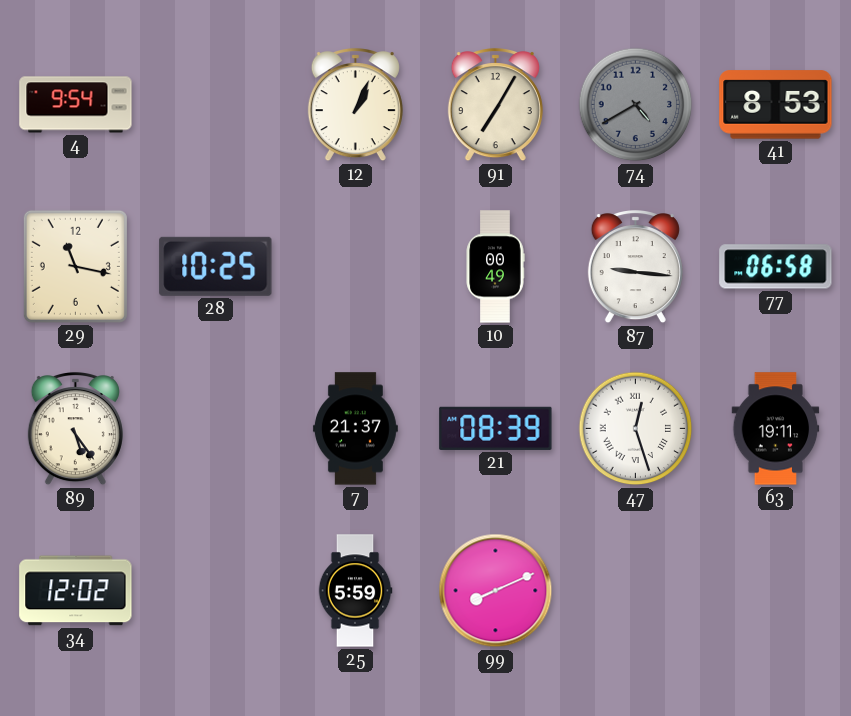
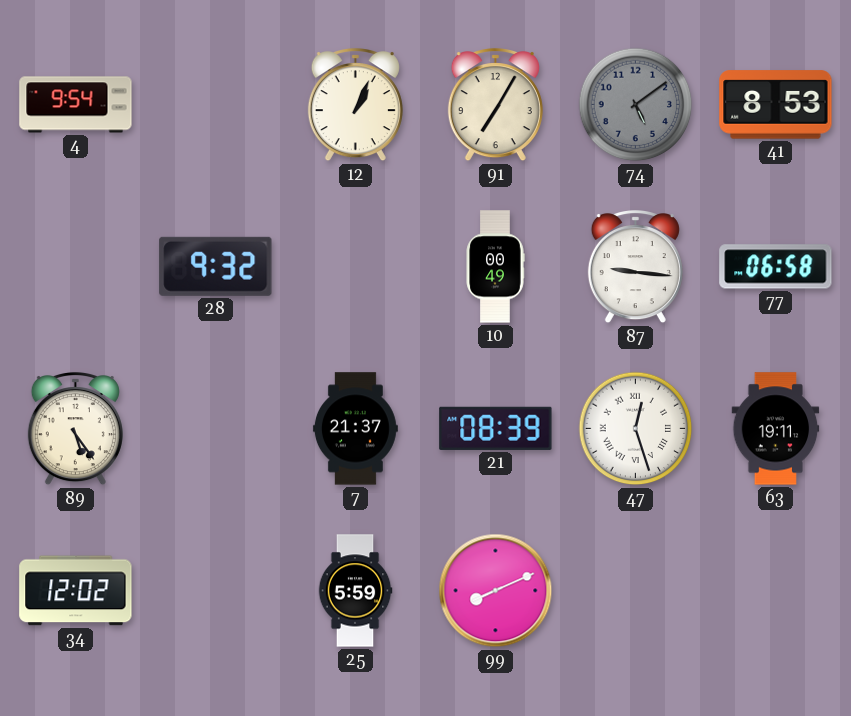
74: 4:40 -> 5:09 (636, 105)
29: 11:17 -> none (75, 266)
28: 10:25 -> 9:32 (216, 266)
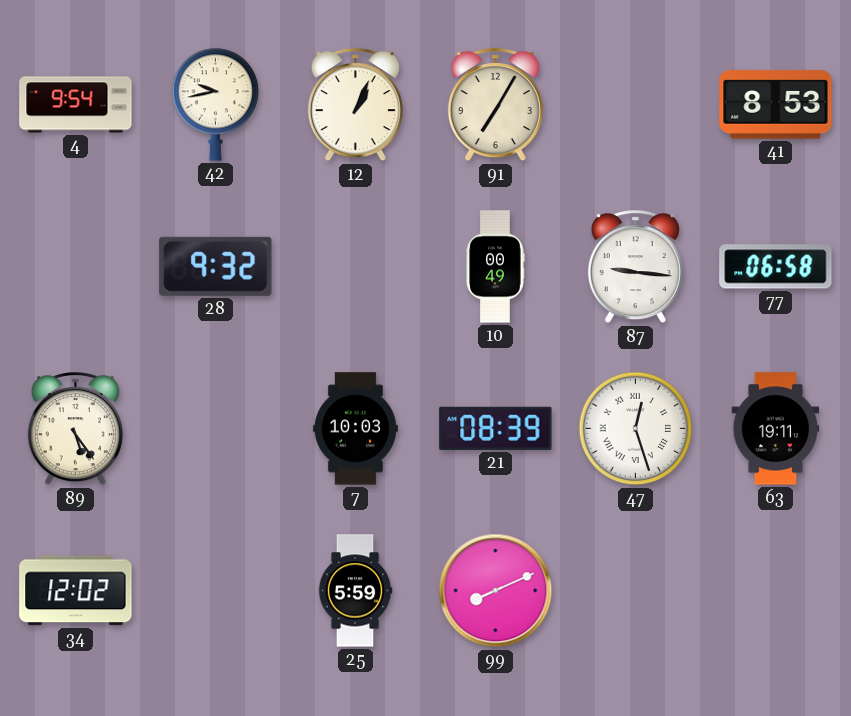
42: none -> 9:43 (216, 104)
74: 5:09 -> none (636, 105)
7: 21:37 -> 10:03 (355, 429)
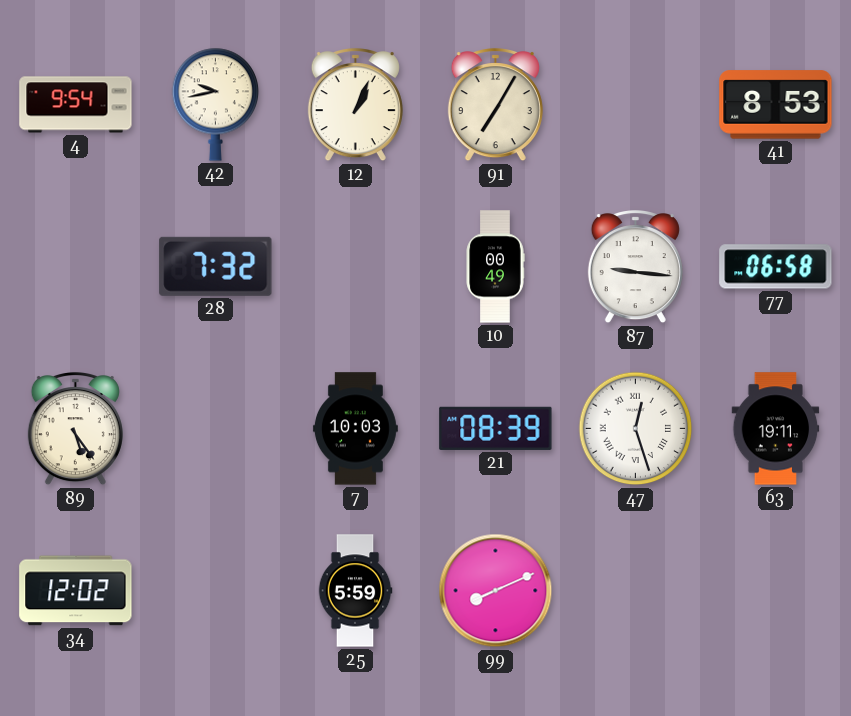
28: 9:32 -> 7:32 (216, 266)
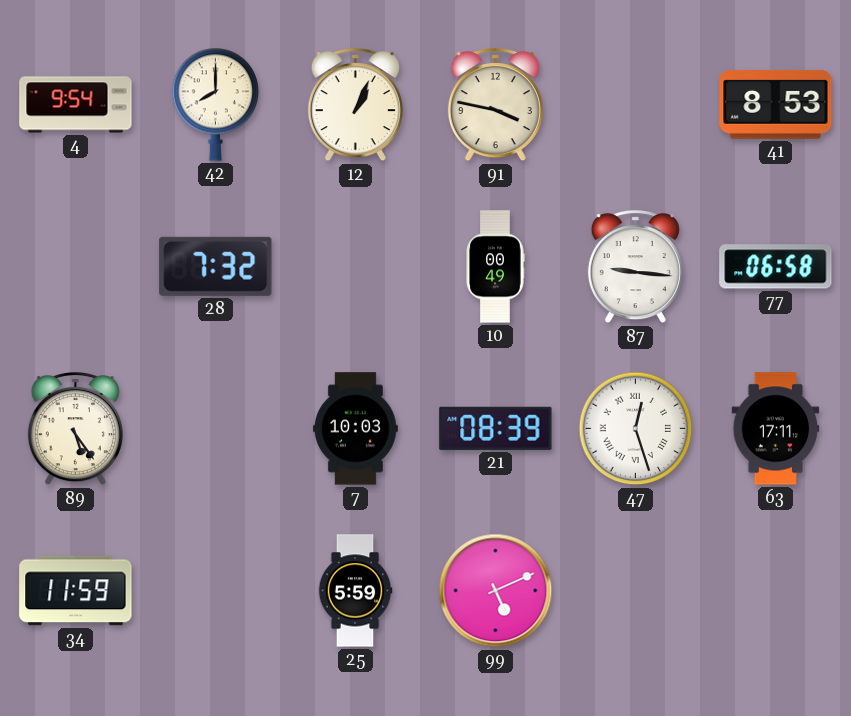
42: 9:43 -> 8:00 (216, 104)
91: 7:05 -> 3:47 (495, 106)
63: 19:11 -> 17:11 (776, 429)
34: 12:02 -> 11:59 (76, 591)
99: 8:11 -> 5:11 (496, 591)
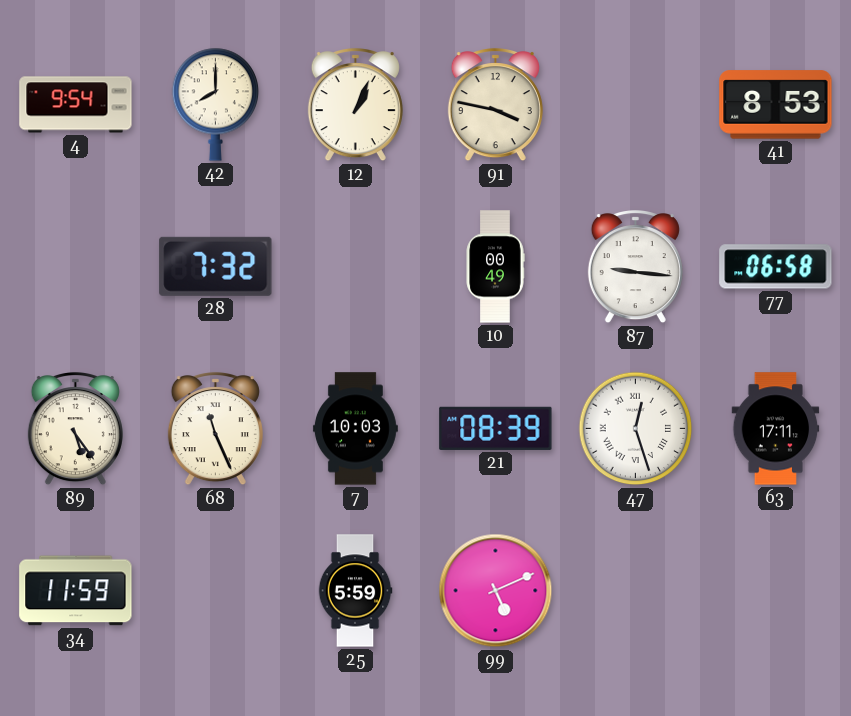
68: none -> 11:26 (215, 430)
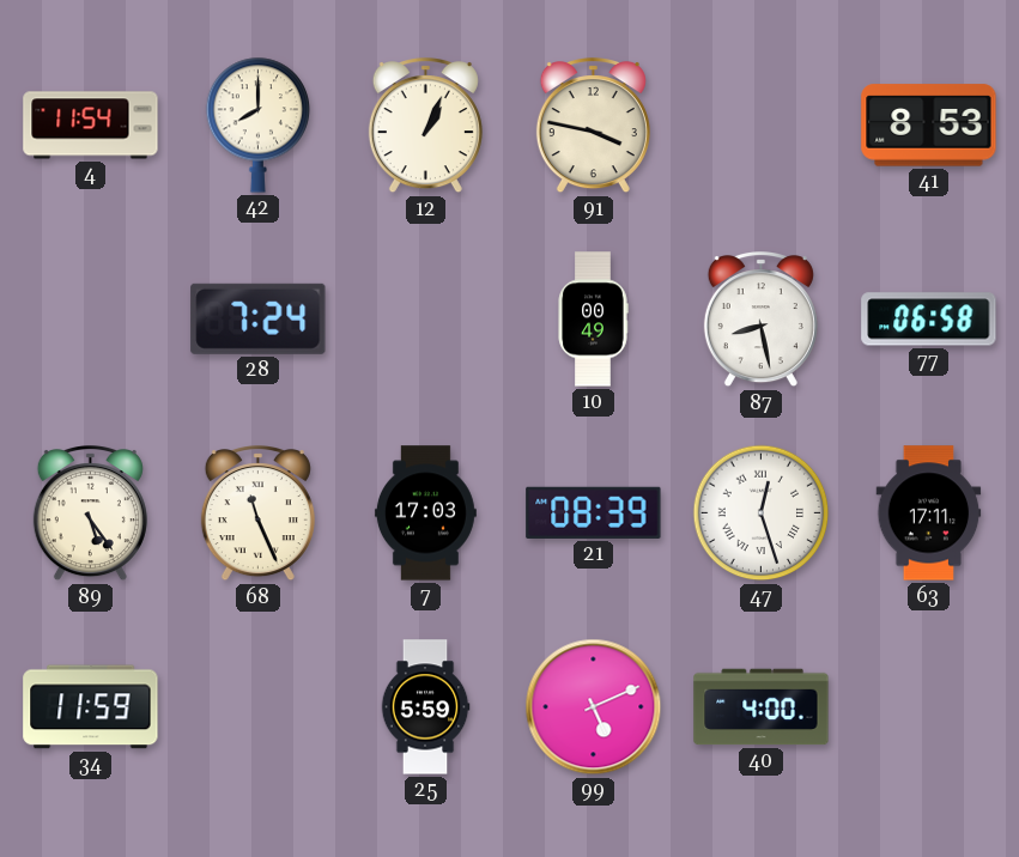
4: 9:54 -> 11:54 (91, 126)
28: 7:32 -> 7:24 (259, 318)
87: 9:16 -> 8:28 (760, 321)
7: 10:03 -> 17:03 (425, 513)
40: none -> 4:00 (762, 707)
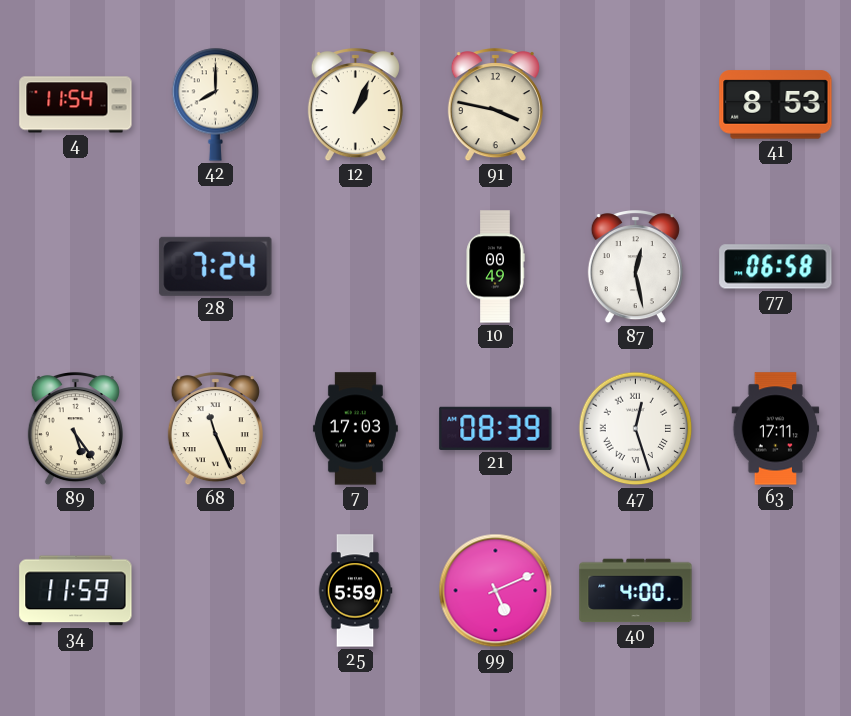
87: 8:28 -> 12:28 (635, 268)
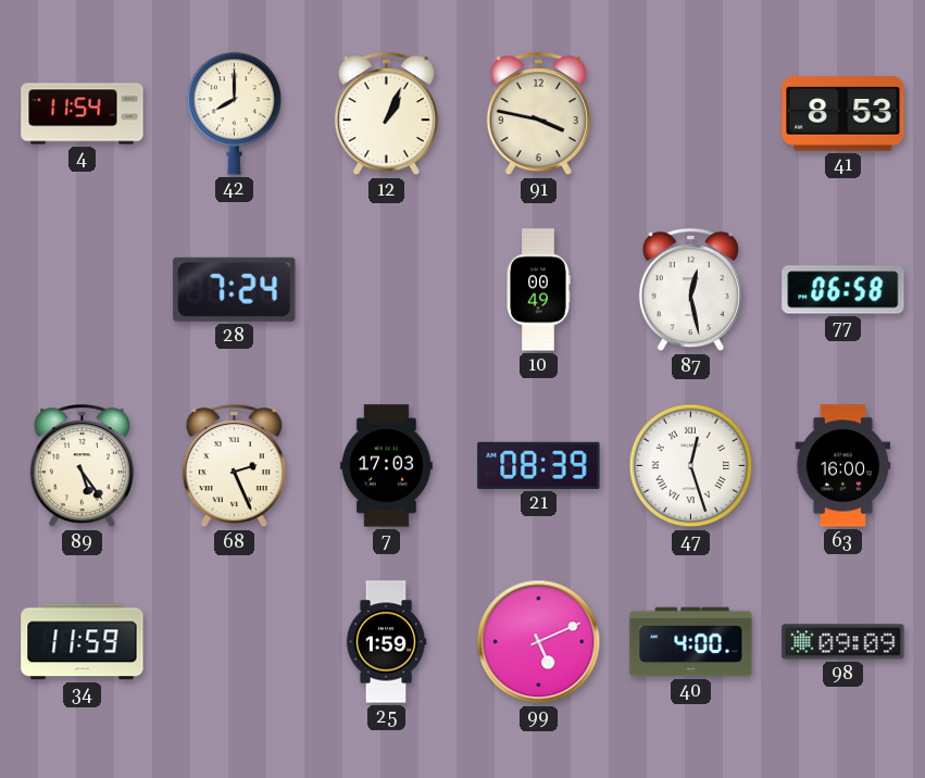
68: 11:26 -> 2:26 (234, 467)
63: 17:11 -> 16:00 (843, 466)
25: 5:59 -> 1:59 (386, 642)
98: none -> 09:09 (843, 642)
